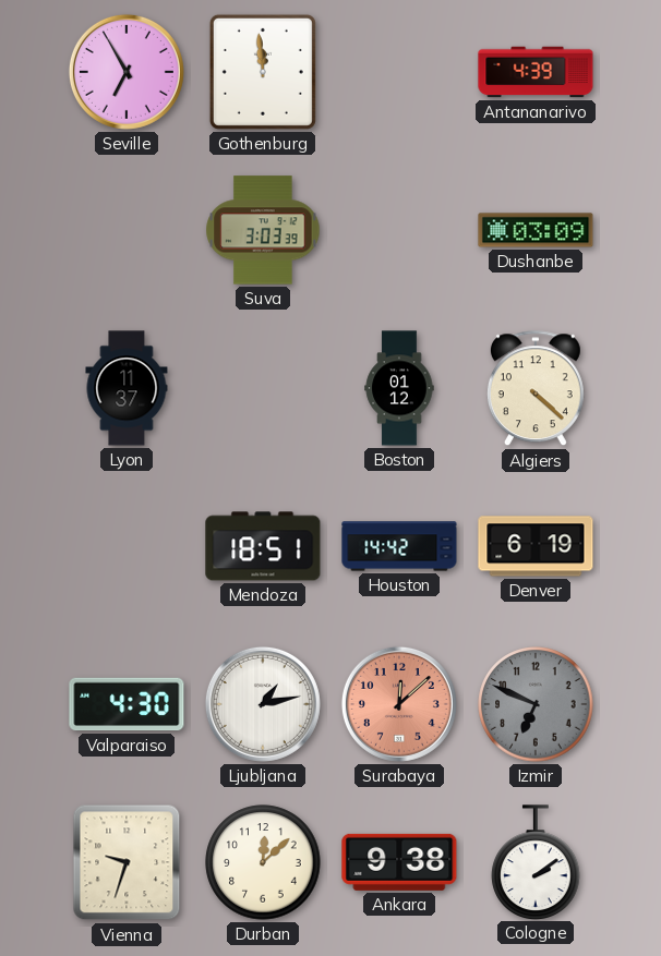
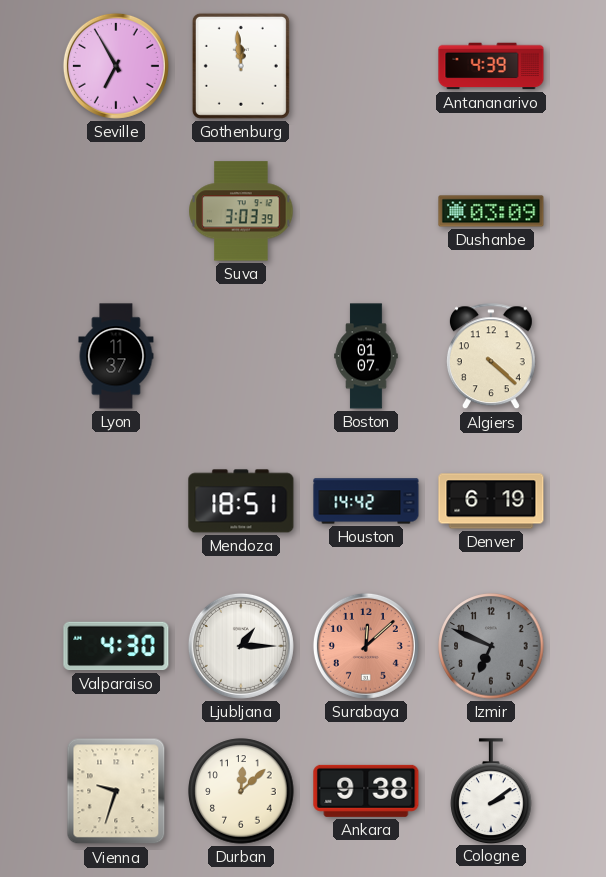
Boston: 01:12 -> 01:07 (366, 356)
Ljubljana: 1:13 -> 1:15 (241, 646)
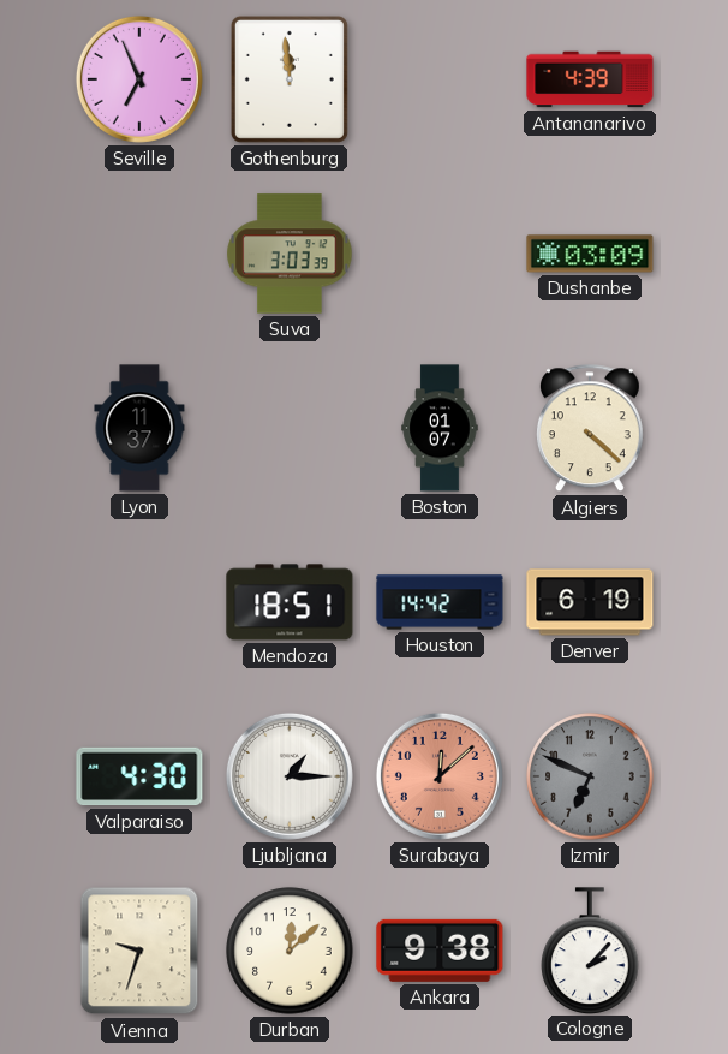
Seville: 6:55 -> 6:56 (139, 79)
Cologne: 2:09 -> 2:07 (590, 951)
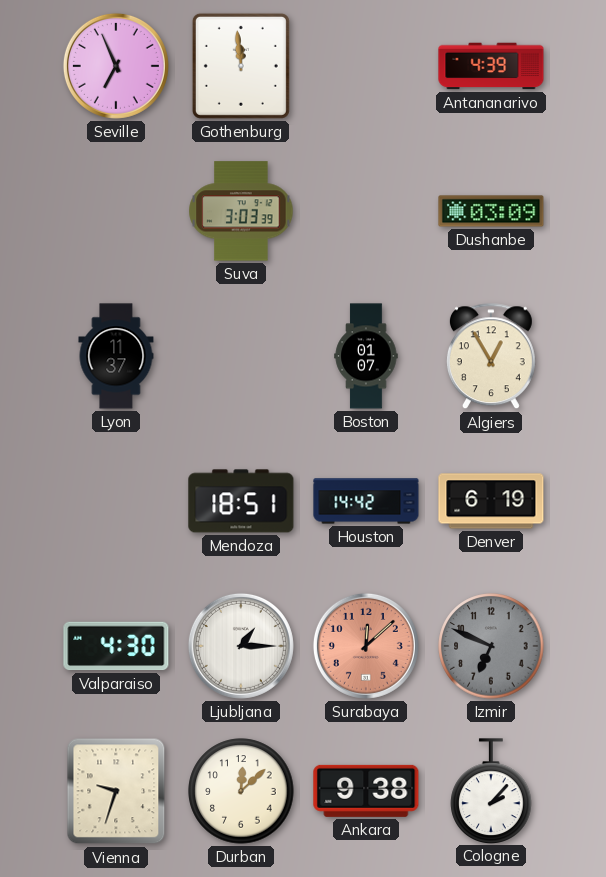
Algiers: 4:22 -> 12:55 (491, 357)
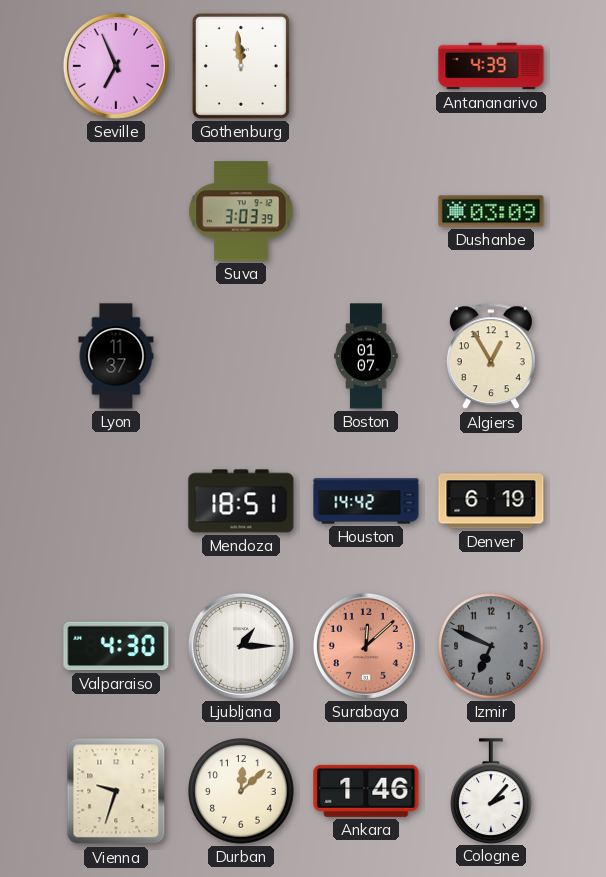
Ankara: 9:38 -> 1:46 (366, 791)
